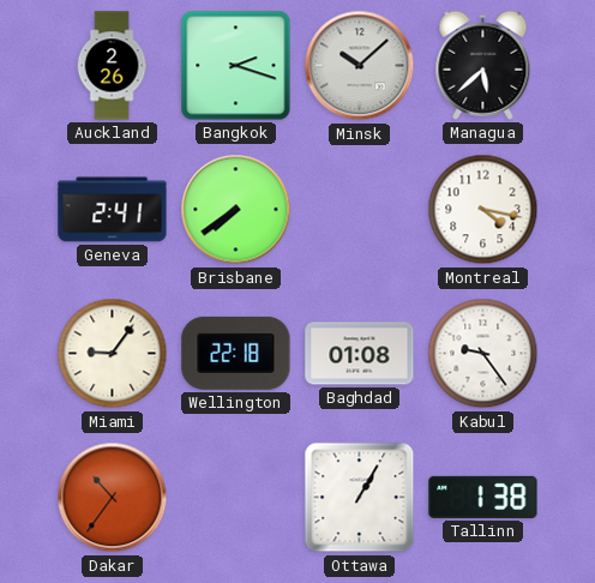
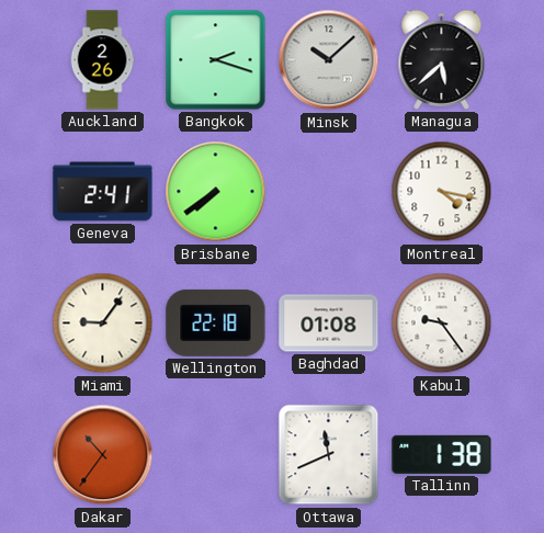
Ottawa: 1:05 -> 11:41 (329, 455)
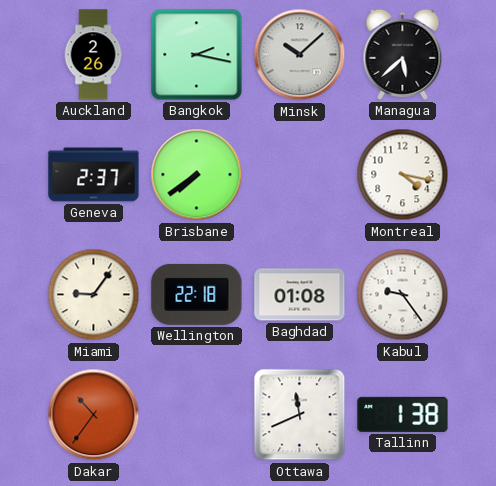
Bangkok: 2:18 -> 2:17 (197, 55)
Geneva: 2:41 -> 2:37 (94, 175)
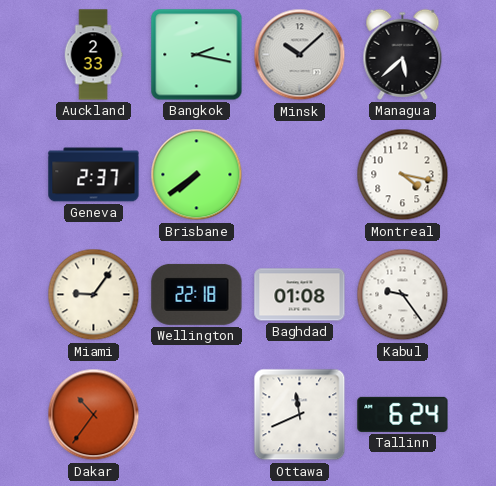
Auckland: 2:26 -> 2:33 (93, 55)
Tallinn: 1:38 -> 6:24 (403, 414)
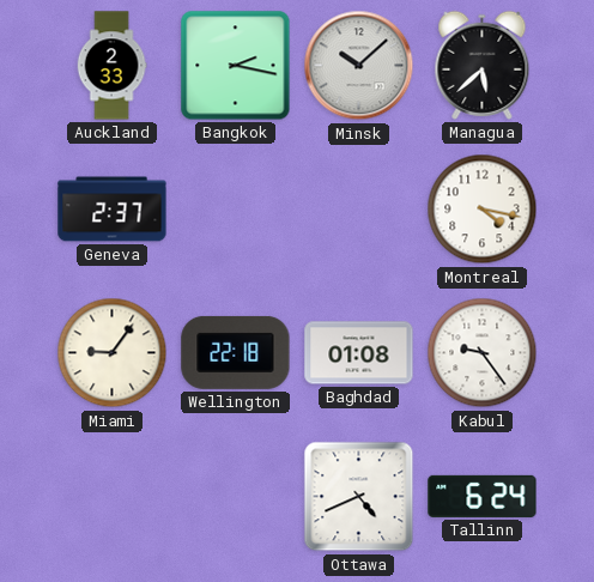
Brisbane: 7:39 -> none (197, 175)
Dakar: 10:36 -> none (94, 415)
Ottawa: 11:41 -> 4:41 (359, 497)
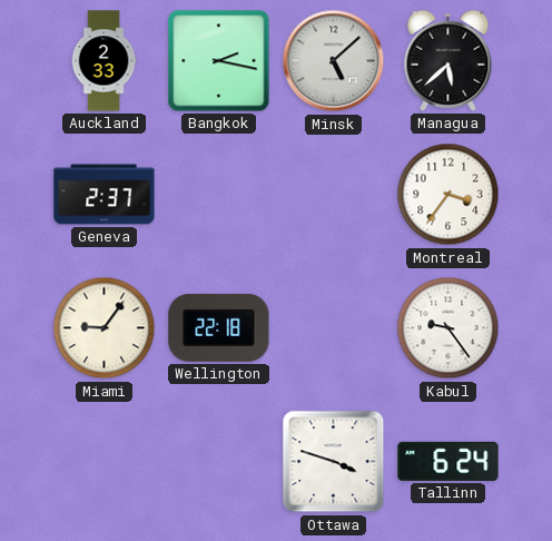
Minsk: 10:08 -> 5:08 (334, 61)
Montreal: 4:17 -> 3:36 (448, 195)
Baghdad: 01:08 -> none (359, 353)
Ottawa: 4:41 -> 3:48 (334, 462)
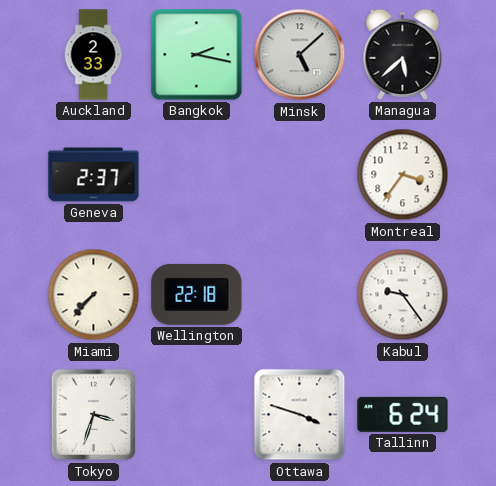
Miami: 9:06 -> 7:37 (94, 295)
Tokyo: none -> 3:33 (93, 415)
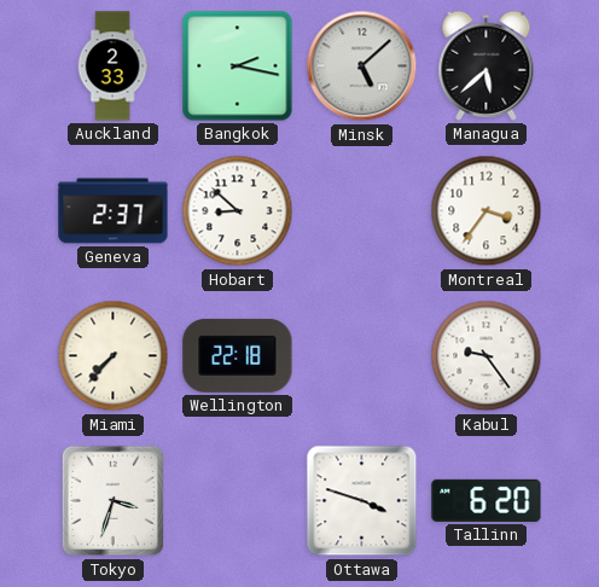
Hobart: none -> 8:52 (238, 211)
Tallinn: 6:24 -> 6:20 (487, 500)
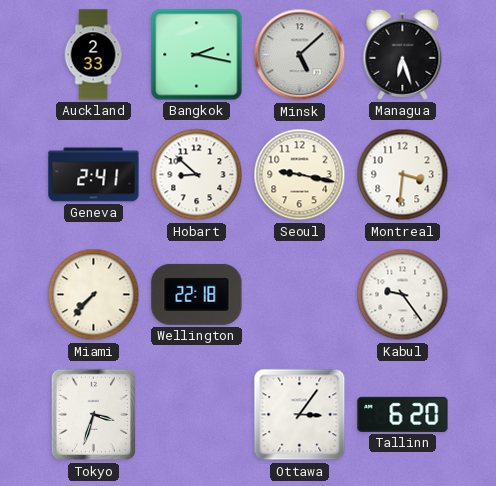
Managua: 5:38 -> 6:27 (403, 54)
Geneva: 2:37 -> 2:41 (94, 175)
Seoul: none -> 9:17 (300, 175)
Montreal: 3:36 -> 3:31 (403, 175)
Ottawa: 3:48 -> 3:06 (300, 415)
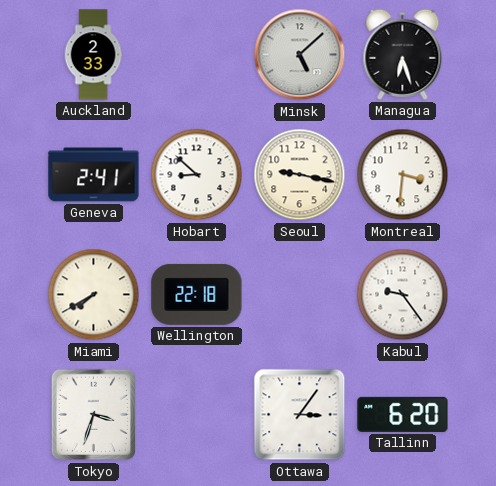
Bangkok: 2:17 -> none (197, 55)
Miami: 7:37 -> 7:40 (94, 295)
